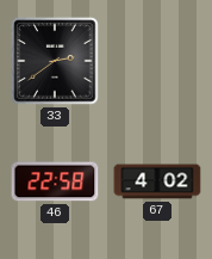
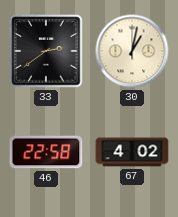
30: none -> 1:02 (132, 51)
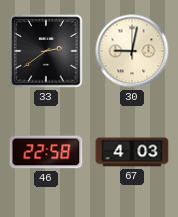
30: 1:02 -> 9:02 (132, 51)
67: 4:02 -> 4:03 (132, 152)
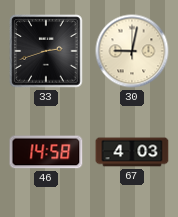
33: 2:39 -> 2:42 (46, 51)
46: 22:58 -> 14:58 (46, 152)
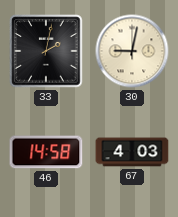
33: 2:42 -> 2:02 (46, 51)
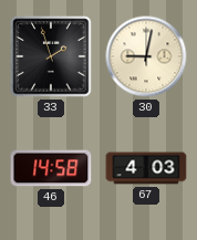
33: 2:02 -> 1:57 (51, 56)
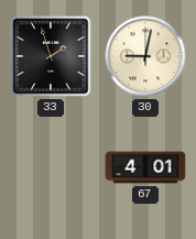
46: 14:58 -> none (51, 168)
67: 4:03 -> 4:01 (145, 167)
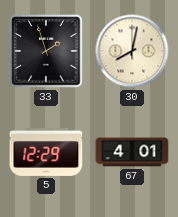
30: 9:02 -> 8:02 (132, 51)
5: none -> 12:29 (46, 152)
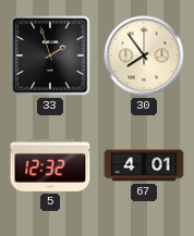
30: 8:02 -> 7:54 (144, 55)
5: 12:29 -> 12:32 (50, 165)
